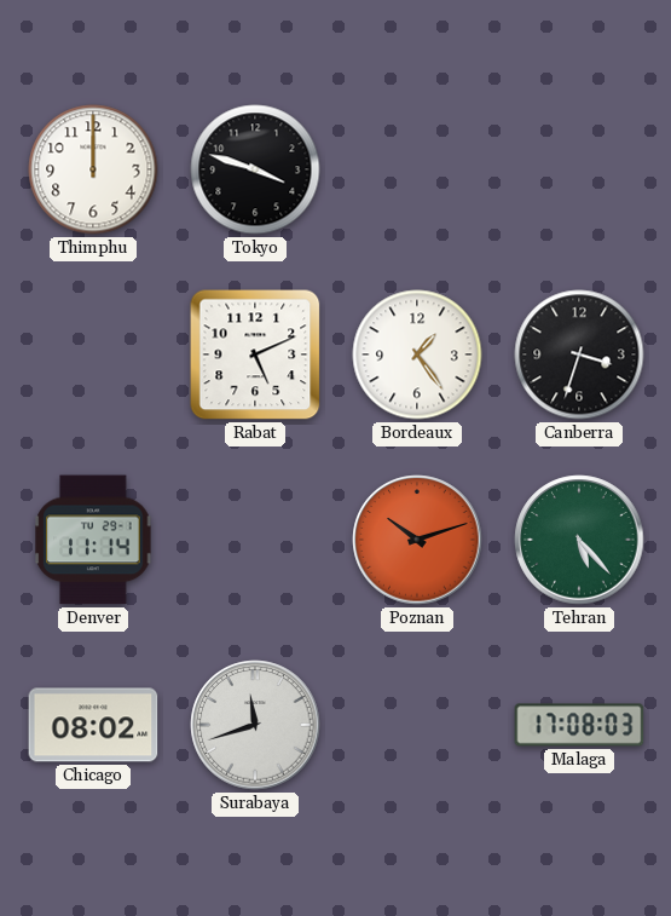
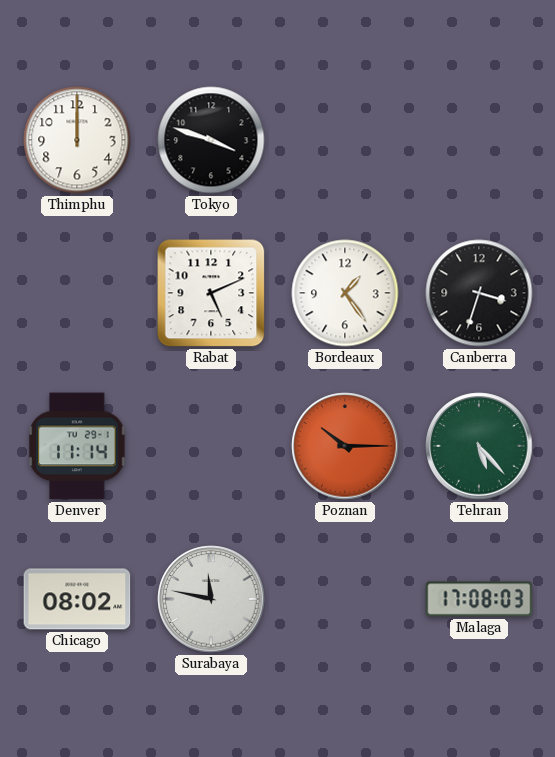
Poznan: 10:12 -> 10:15 (345, 446)
Surabaya: 11:42 -> 11:47 (211, 599)
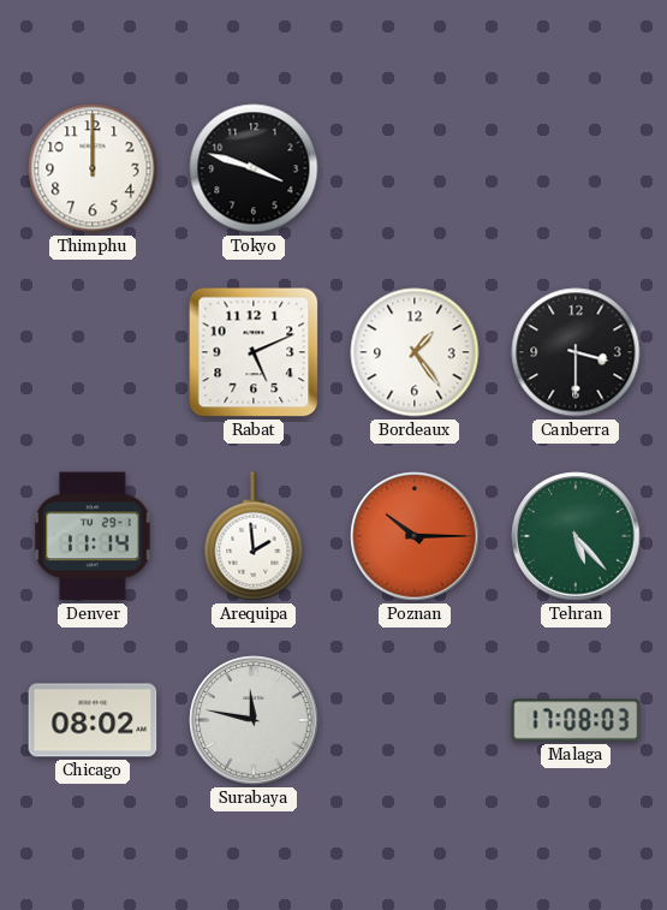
Canberra: 3:33 -> 3:30 (576, 352)
Arequipa: none -> 1:59 (254, 536)
